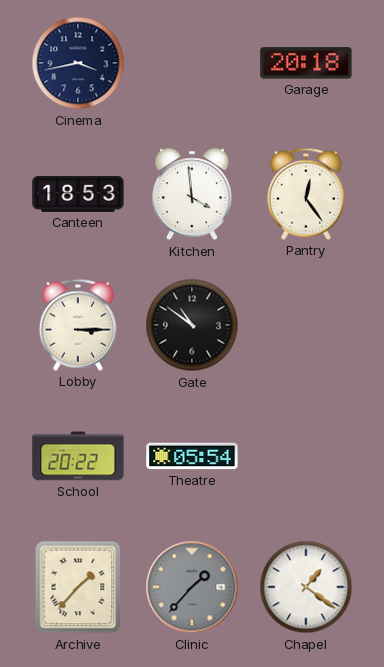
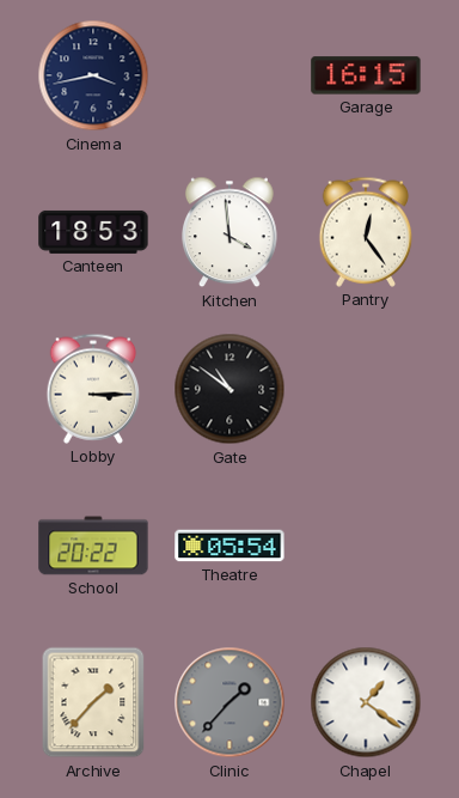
Garage: 20:18 -> 16:15 (366, 75)
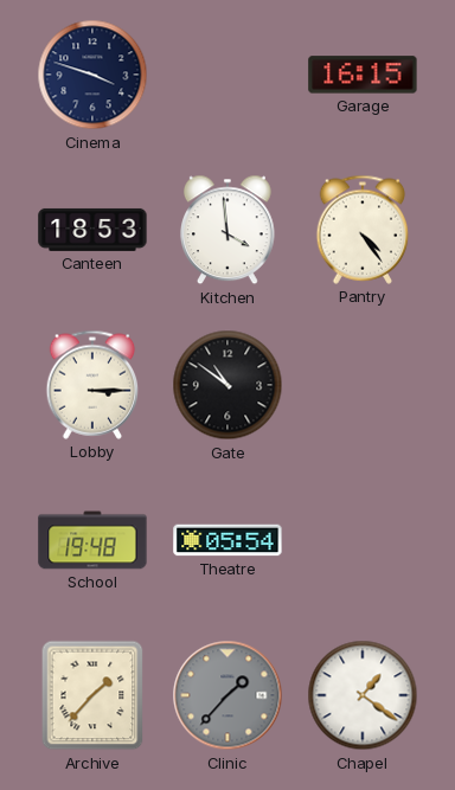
Cinema: 3:43 -> 3:48 (92, 75)
Pantry: 12:24 -> 4:24 (363, 230)
School: 20:22 -> 19:48 (92, 540)
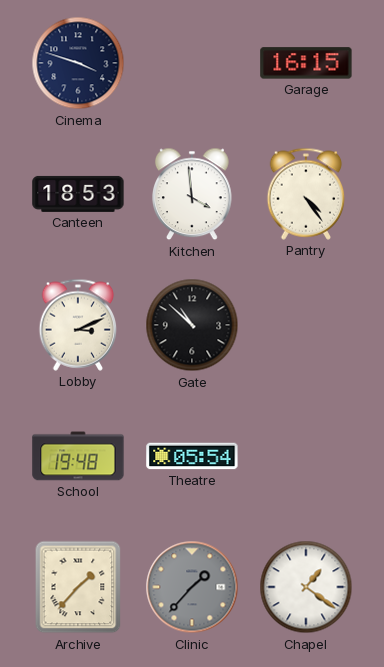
Lobby: 3:15 -> 3:11 (78, 325)
Gate: 10:51 -> 10:52 (192, 325)
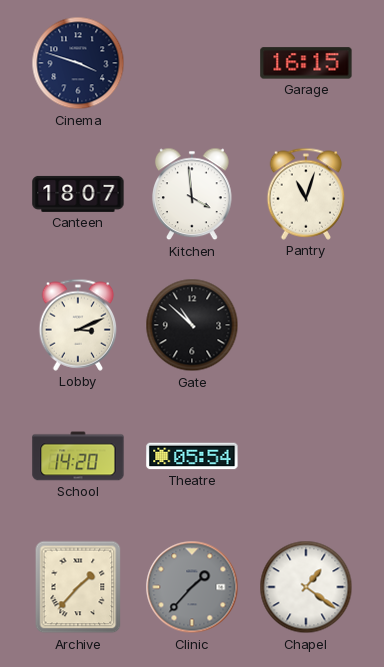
Canteen: 18:53 -> 18:07 (78, 194)
Pantry: 4:24 -> 11:03 (306, 194)
School: 19:48 -> 14:20 (78, 456)
